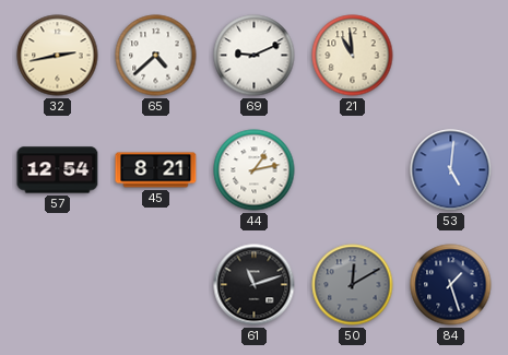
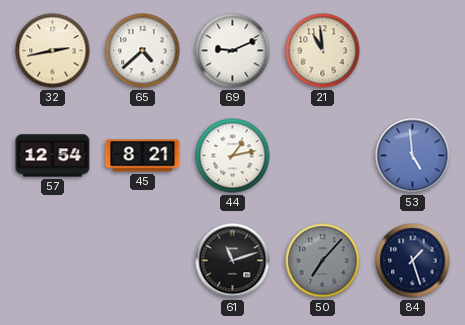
53: 5:01 -> 4:59 (413, 156)
50: 12:10 -> 7:07 (323, 261)
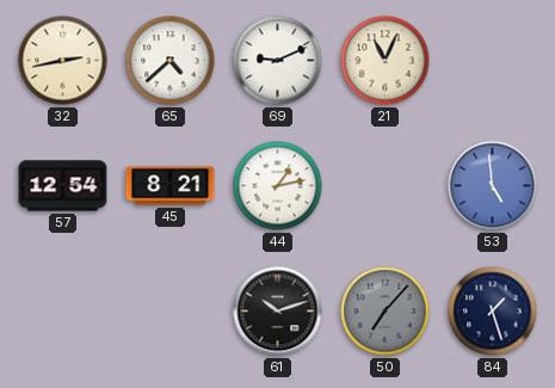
21: 10:59 -> 11:04 (386, 61)
61: 11:12 -> 10:12 (278, 312)
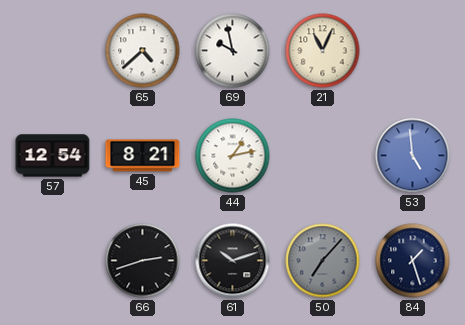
32: 2:43 -> none (63, 61)
69: 9:11 -> 9:58 (233, 51)
66: none -> 2:42 (143, 261)
